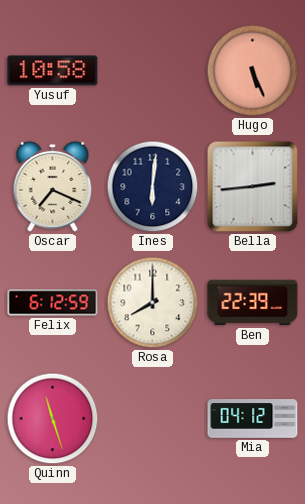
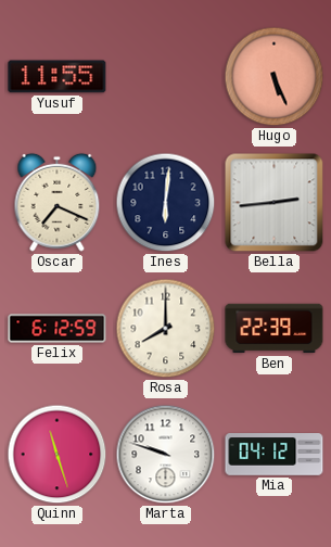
Yusuf: 10:58 -> 11:55 (58, 77)
Marta: none -> 9:48 (166, 455)
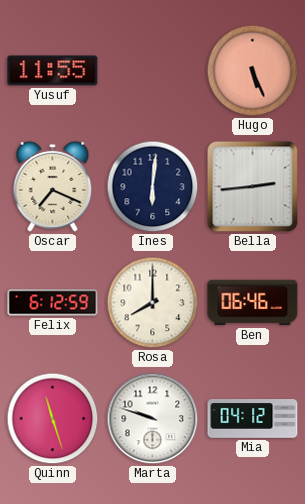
Ben: 22:39 -> 06:46 (253, 303)
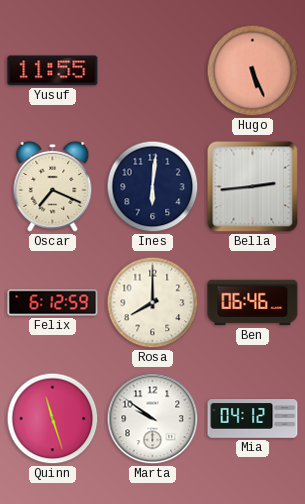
Marta: 9:48 -> 9:51 (153, 419)
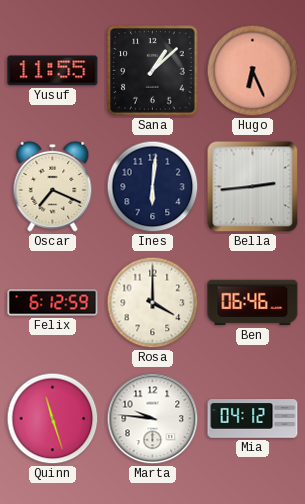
Sana: none -> 1:08 (153, 71)
Hugo: 5:26 -> 6:26 (253, 71)
Rosa: 8:00 -> 4:00 (153, 303)
Marta: 9:51 -> 9:46 (153, 419)
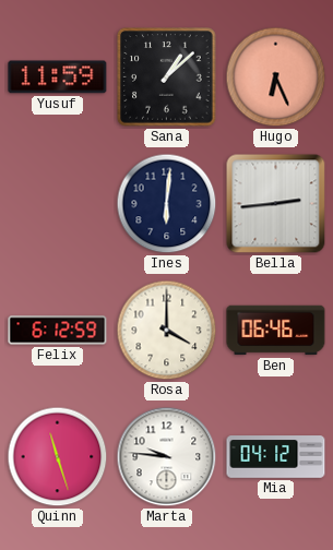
Yusuf: 11:55 -> 11:59 (58, 77)
Oscar: 7:19 -> none (53, 186)
